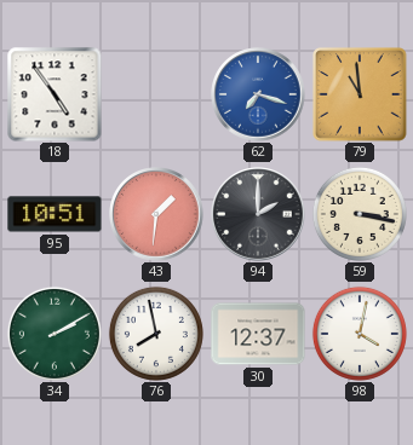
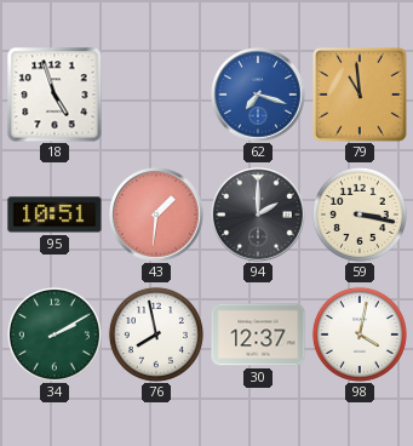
18: 4:54 -> 4:57 (55, 95)
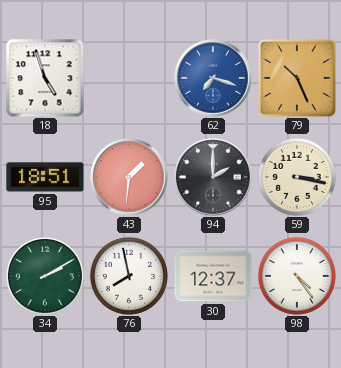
79: 10:59 -> 10:26 (298, 79)
95: 10:51 -> 18:51 (45, 177)
98: 4:02 -> 4:24 (297, 276)
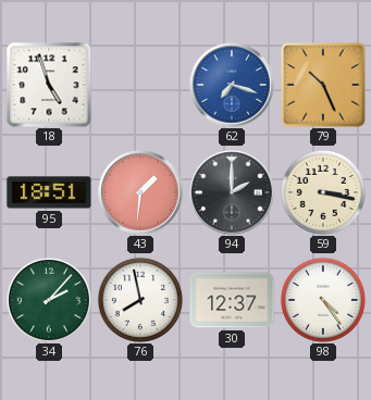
34: 2:10 -> 2:07 (49, 300)
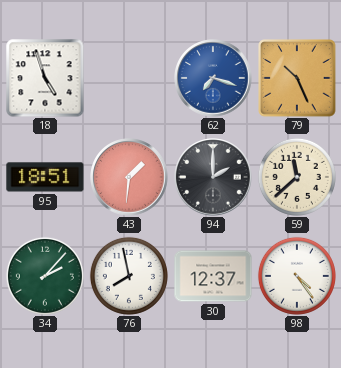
59: 3:17 -> 11:38 (297, 177)
